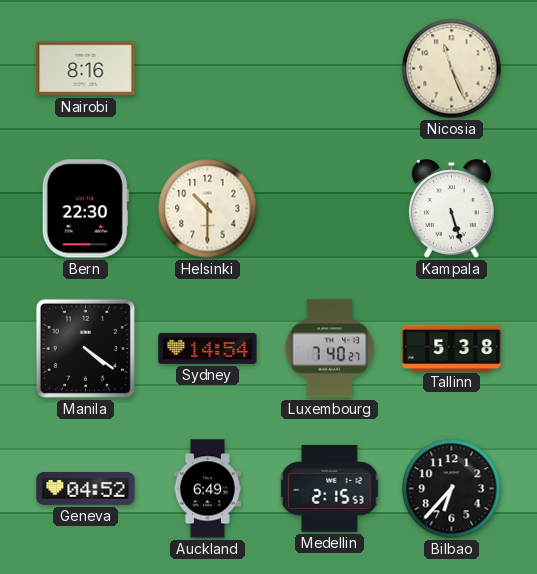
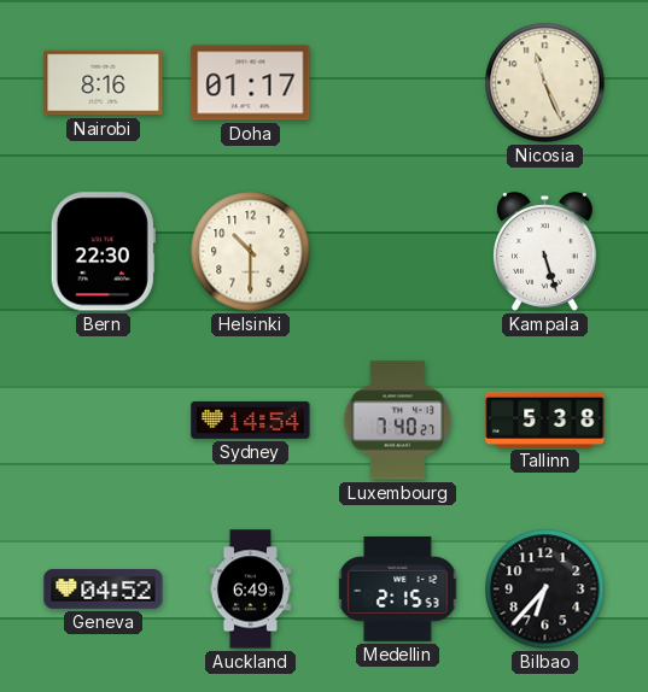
Doha: none -> 01:17 (251, 83)
Manila: 4:21 -> none (85, 348)
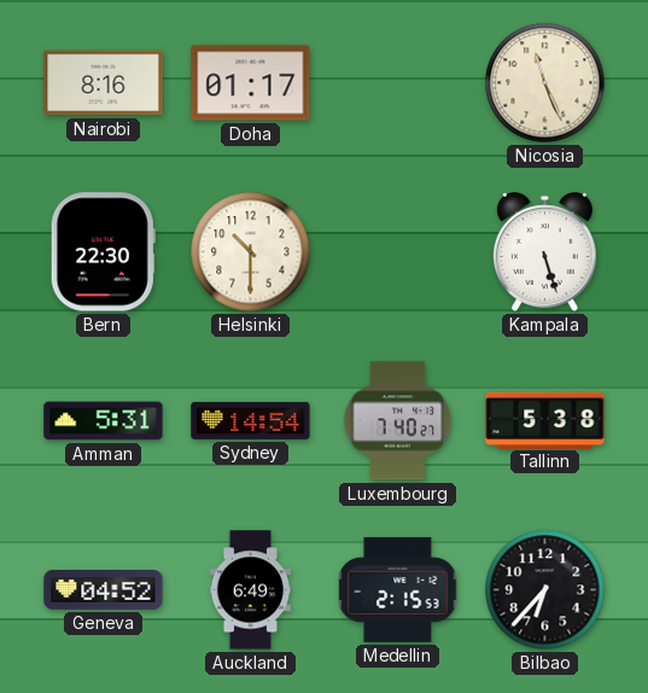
Amman: none -> 5:31 (104, 421)
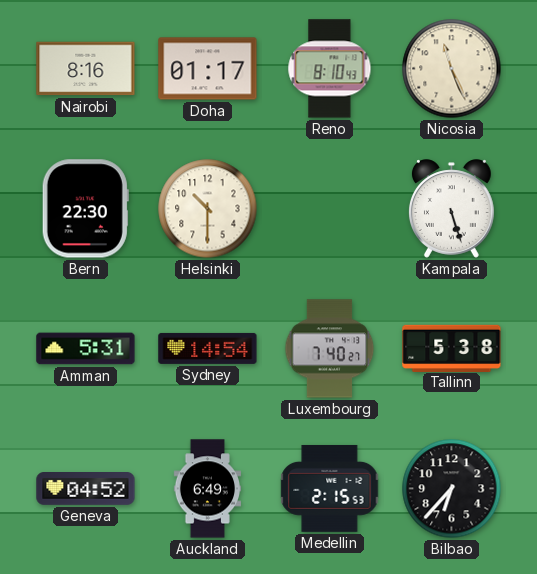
Reno: none -> 8:10 (330, 69)
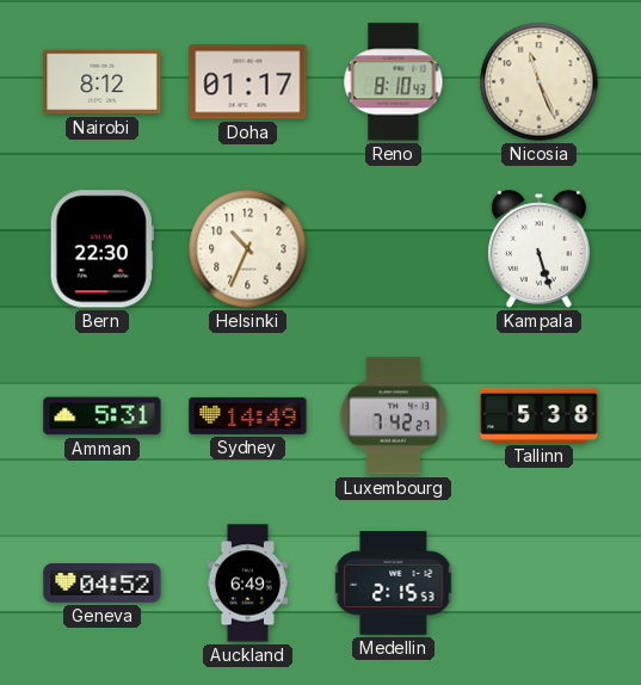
Nairobi: 8:16 -> 8:12 (103, 82)
Helsinki: 10:30 -> 10:34 (248, 249)
Sydney: 14:54 -> 14:49 (248, 415)
Luxembourg: 7:40 -> 7:42 (394, 416)
Bilbao: 6:37 -> none (452, 489)
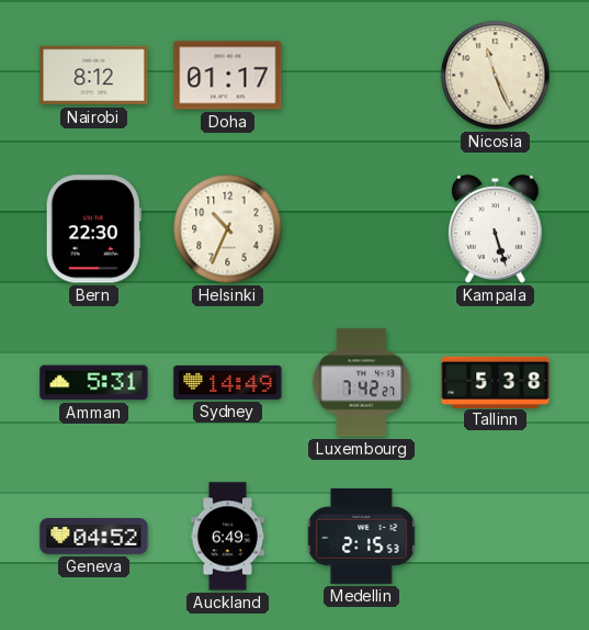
Reno: 8:10 -> none (394, 82)
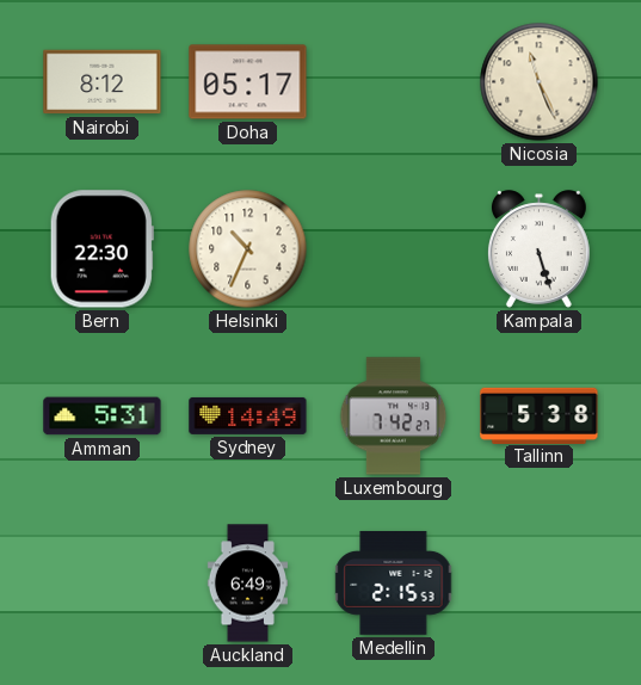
Doha: 01:17 -> 05:17 (248, 82)
Geneva: 04:52 -> none (94, 537)
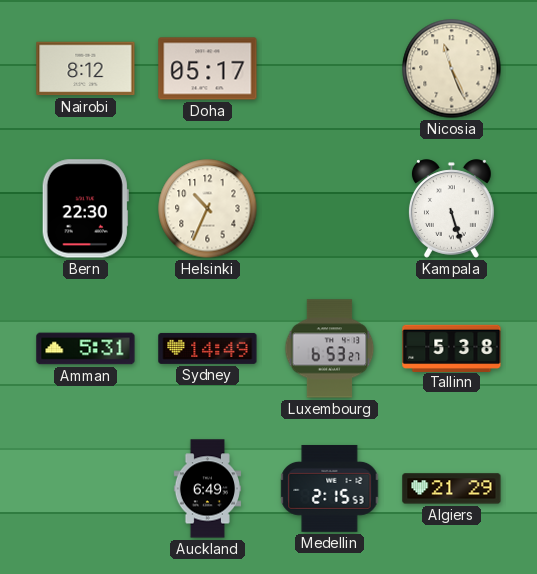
Luxembourg: 7:42 -> 6:53 (330, 349)
Algiers: none -> 21:29 (452, 489)
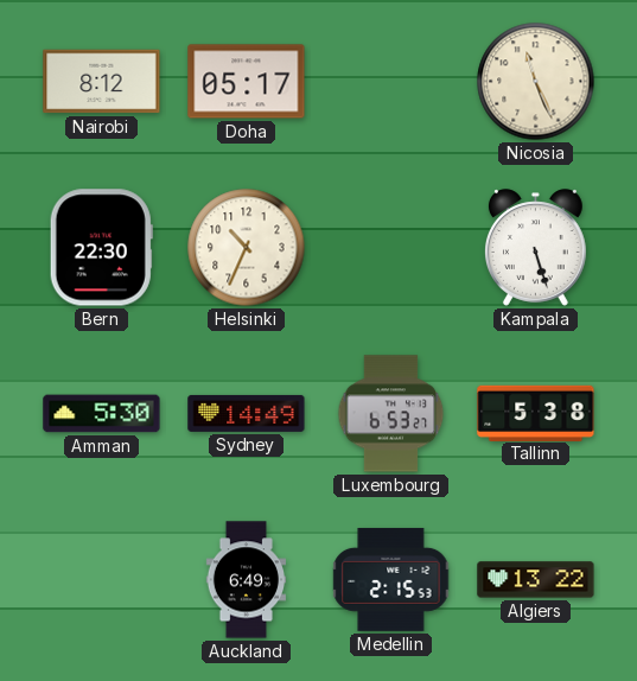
Amman: 5:31 -> 5:30 (102, 414)
Algiers: 21:29 -> 13:22 (536, 580)
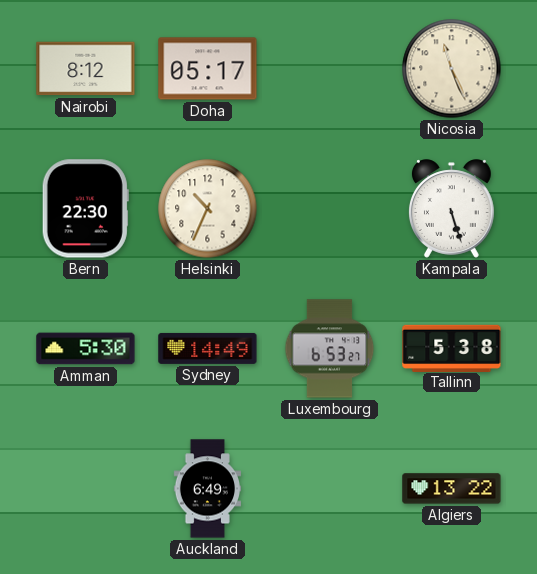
Medellin: 2:15 -> none (391, 579)
